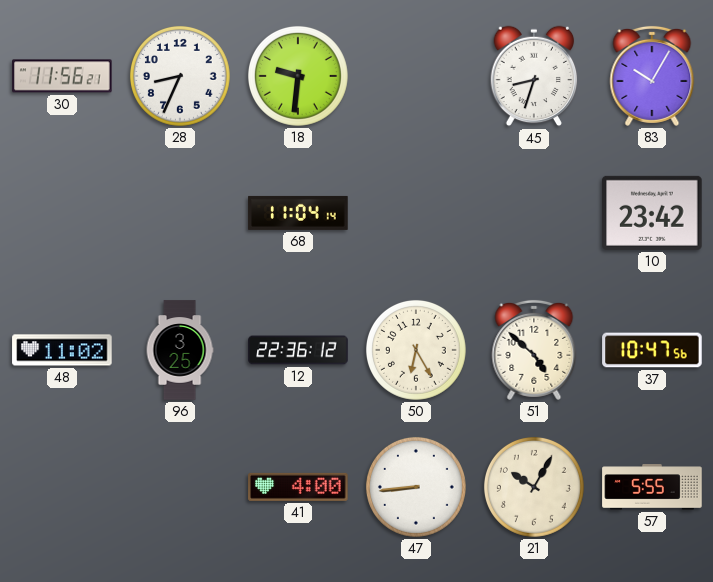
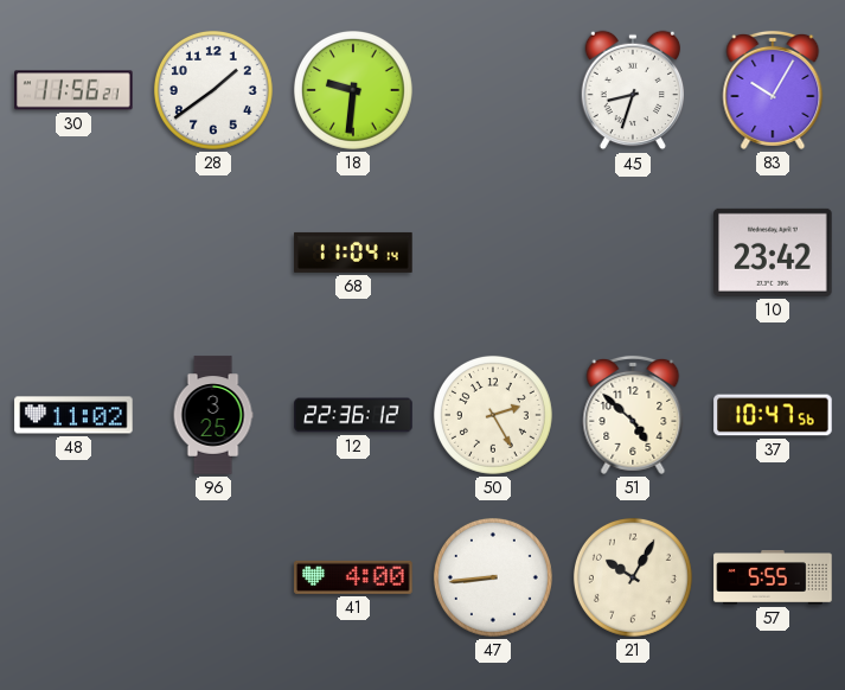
28: 8:34 -> 1:39 (213, 90)
50: 6:25 -> 2:25 (493, 415)
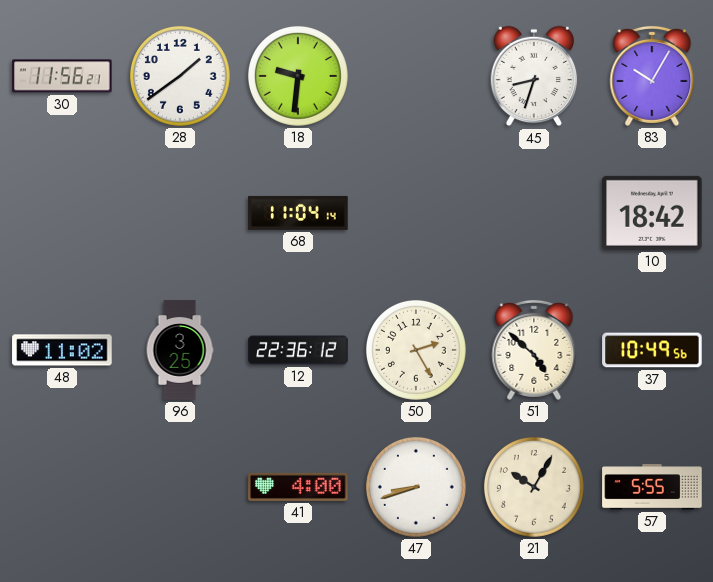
10: 23:42 -> 18:42 (652, 213)
37: 10:47 -> 10:49 (652, 350)
47: 8:44 -> 8:42 (416, 487)
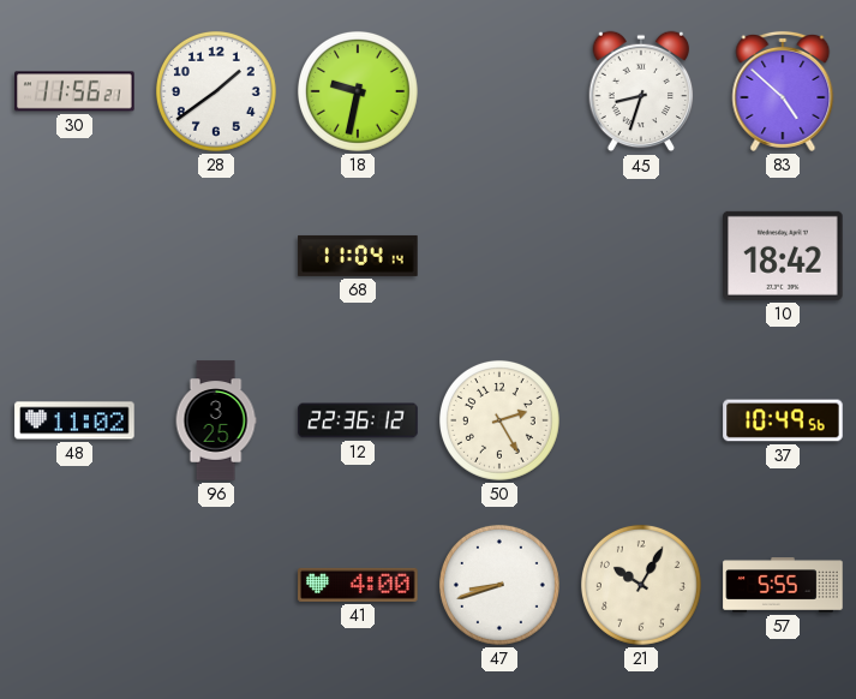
18: 9:31 -> 9:32 (358, 91)
83: 10:05 -> 4:52 (783, 91)
51: 4:52 -> none (534, 350)
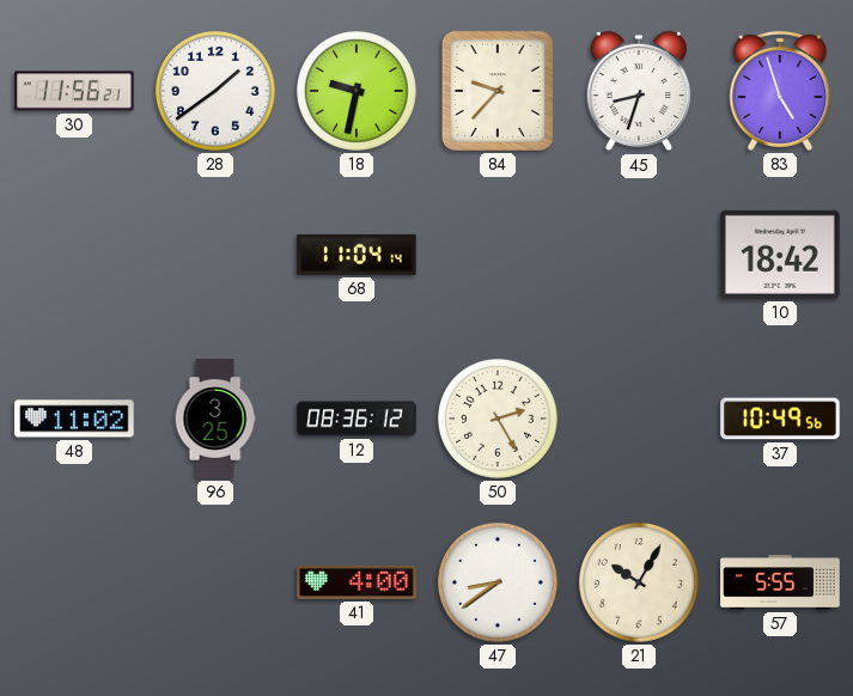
84: none -> 9:37 (498, 91)
83: 4:52 -> 4:57 (780, 91)
12: 22:36 -> 08:36 (357, 419)
47: 8:42 -> 8:39 (498, 582)
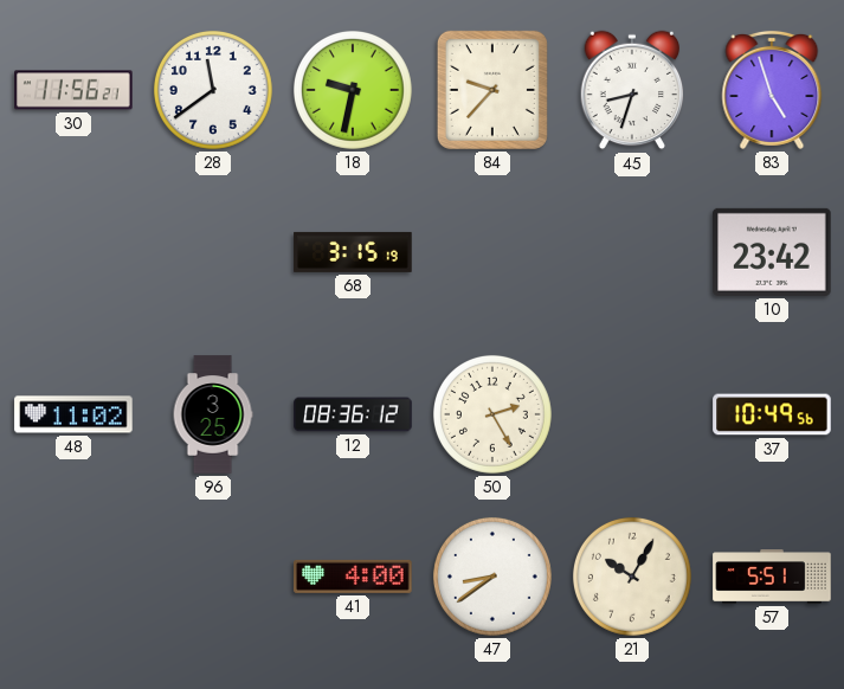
28: 1:39 -> 11:39 (213, 90)
68: 11:04 -> 3:15 (353, 252)
10: 18:42 -> 23:42 (772, 252)
57: 5:55 -> 5:51 (772, 577)
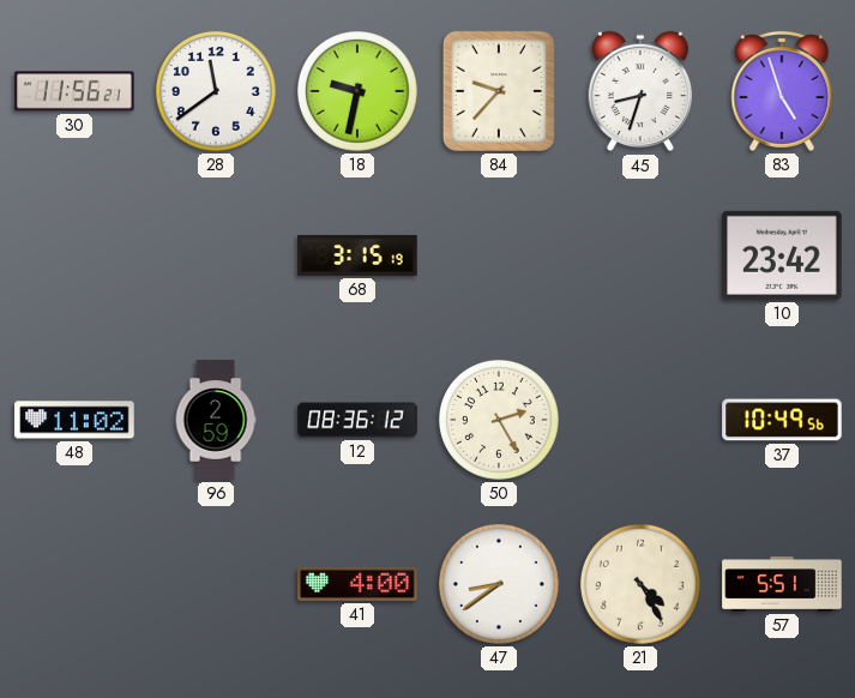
96: 3:25 -> 2:59 (216, 420)
21: 10:05 -> 4:25 (640, 584)
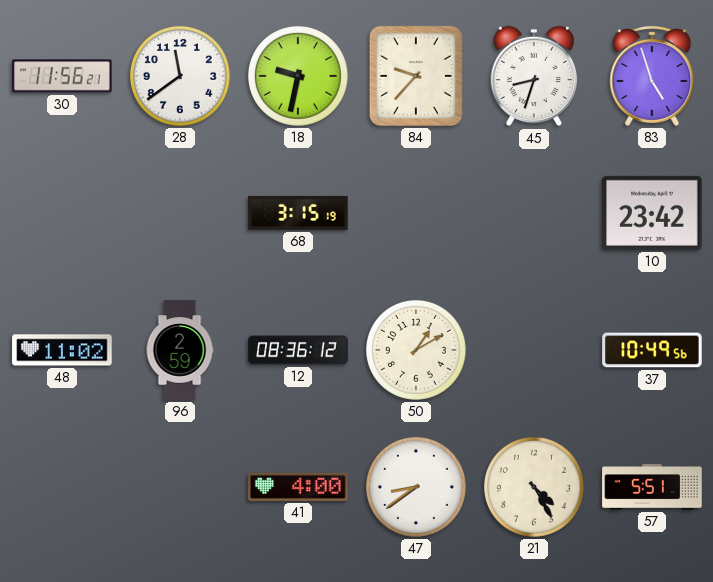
50: 2:25 -> 1:10 (416, 350)
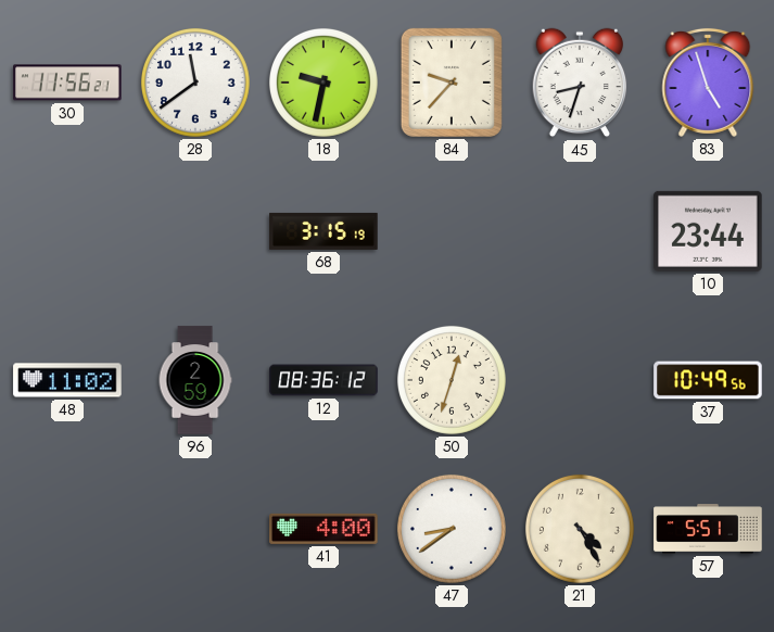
10: 23:42 -> 23:44 (708, 231)
50: 1:10 -> 12:33 (452, 380)
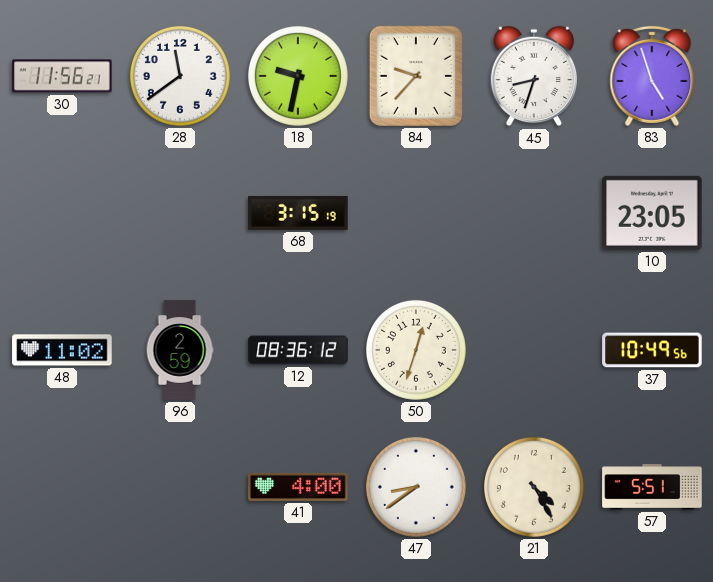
10: 23:44 -> 23:05 (652, 213)
